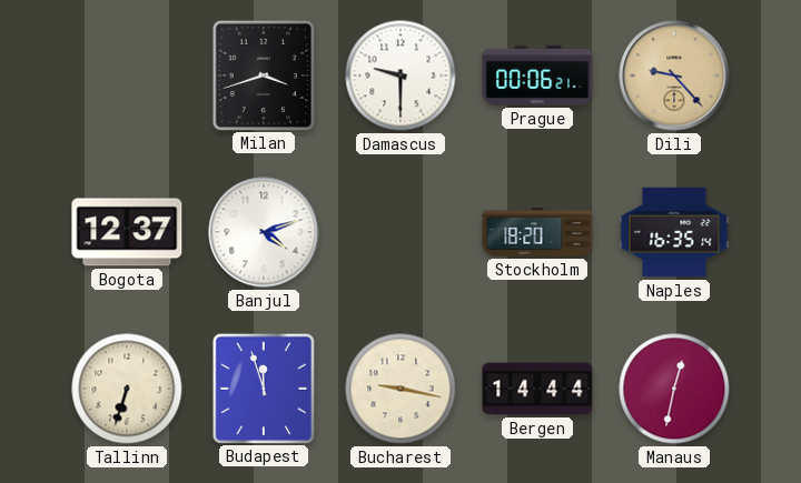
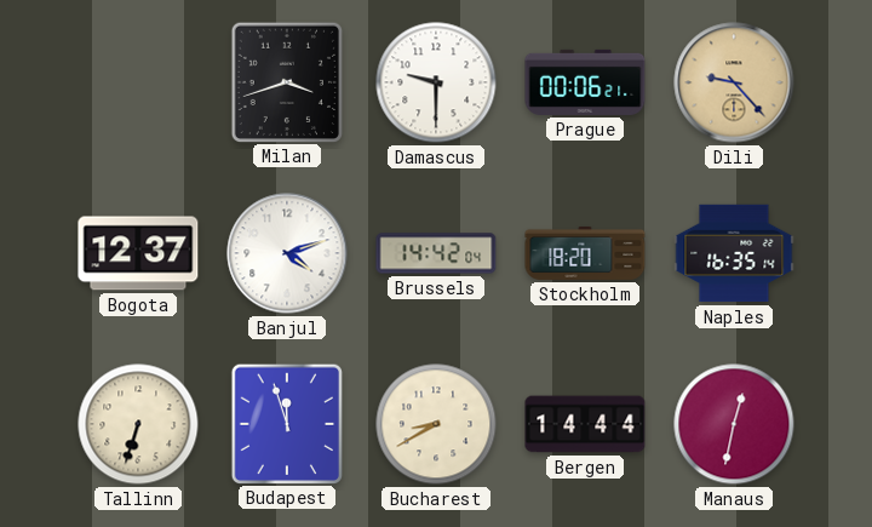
Brussels: none -> 14:42 (436, 253)
Bucharest: 9:17 -> 8:40 (436, 424)
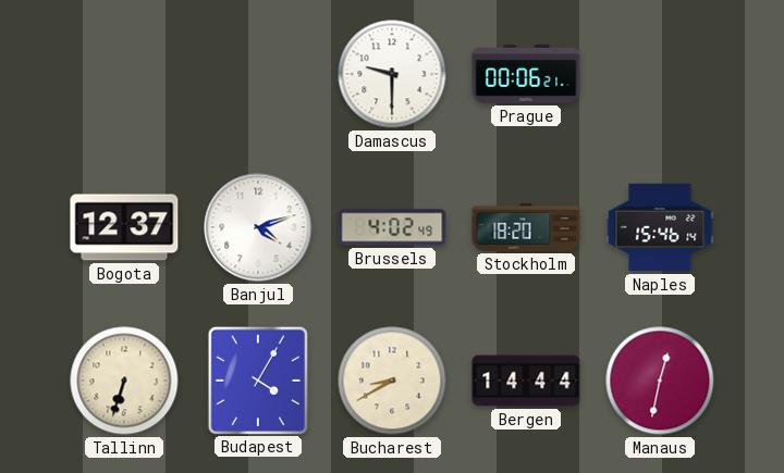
Milan: 3:42 -> none (286, 81)
Dili: 9:23 -> none (734, 82)
Brussels: 14:42 -> 4:02 (392, 227)
Naples: 16:35 -> 15:46 (660, 227)
Budapest: 11:57 -> 4:05 (257, 379)
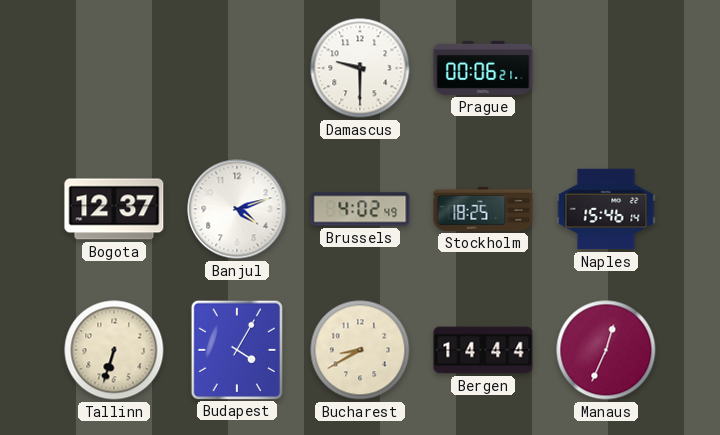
Stockholm: 18:20 -> 18:25 (483, 209)
Manaus: 12:32 -> 12:34 (606, 350)
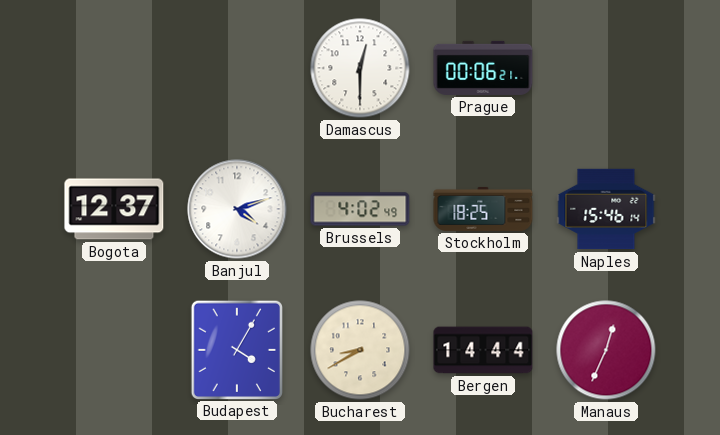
Damascus: 9:30 -> 12:30 (360, 68)
Tallinn: 6:33 -> none (114, 350)
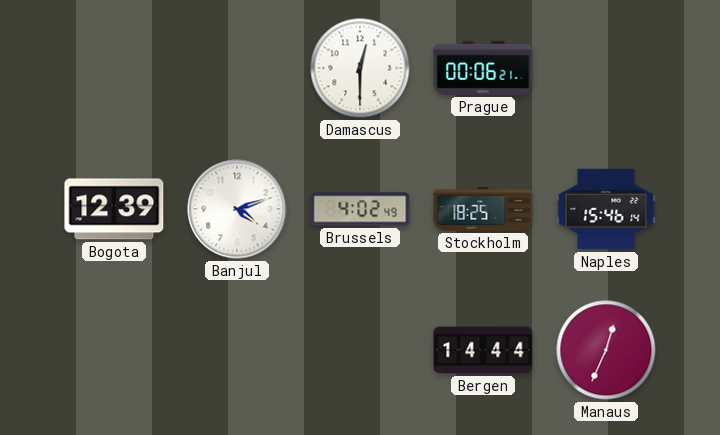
Bogota: 12:37 -> 12:39 (114, 209)
Budapest: 4:05 -> none (236, 349)
Bucharest: 8:40 -> none (360, 350)
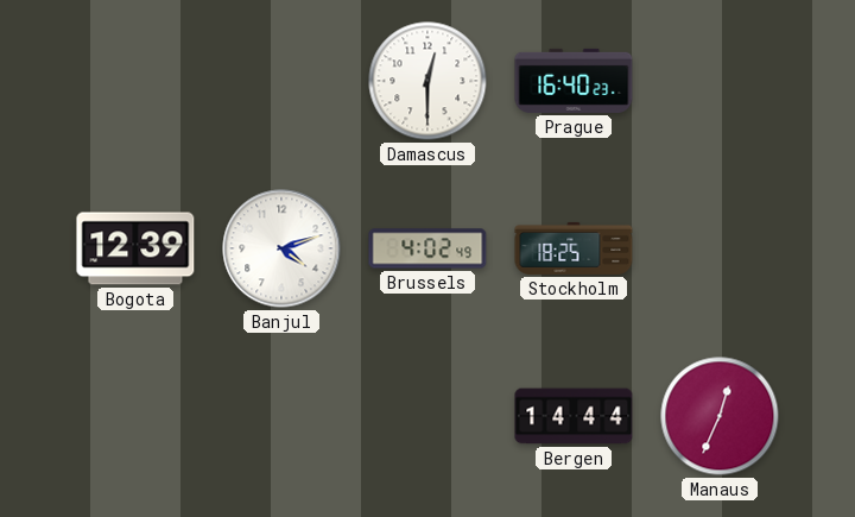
Prague: 00:06 -> 16:40 (574, 81)
Naples: 15:46 -> none (606, 209)
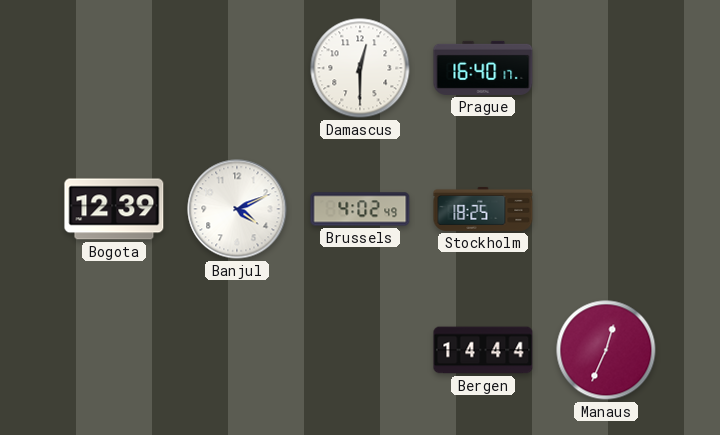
Prague: 16:40:23 -> 16:40:17 (483, 68)
Banjul: 4:12 -> 4:11 (237, 209)
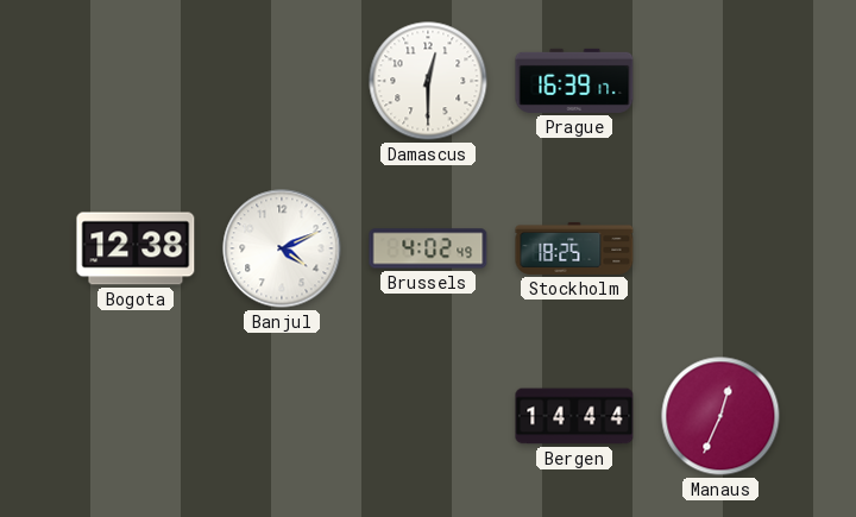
Prague: 16:40 -> 16:39 (574, 81)
Bogota: 12:39 -> 12:38 (136, 248)
